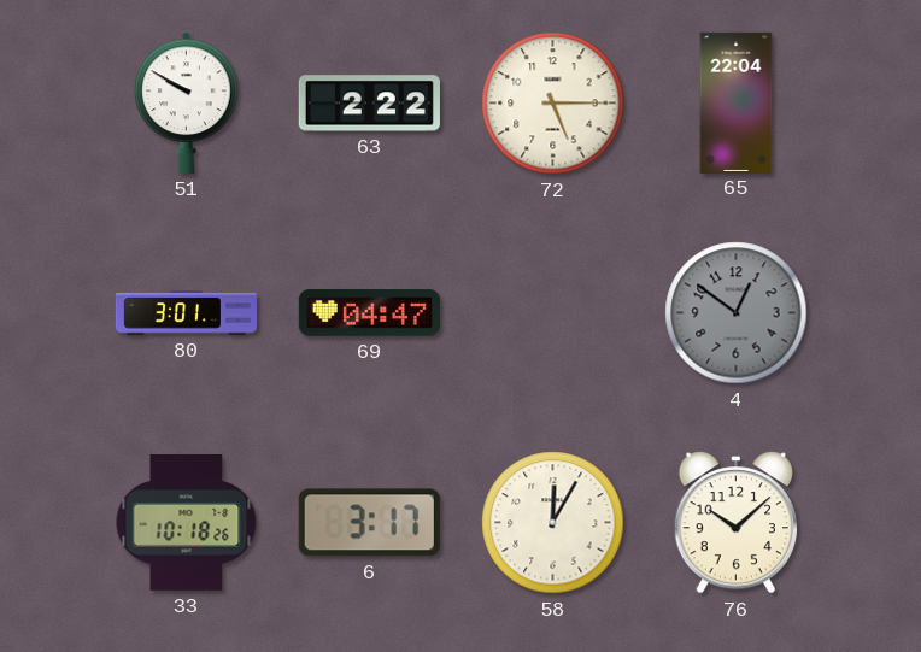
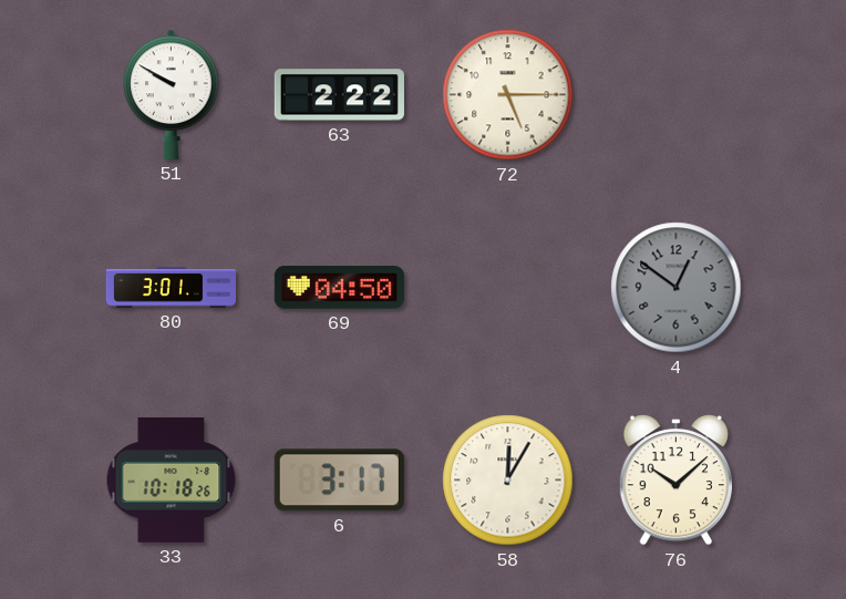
65: 22:04 -> none (737, 102)
69: 04:47 -> 04:50 (339, 288)
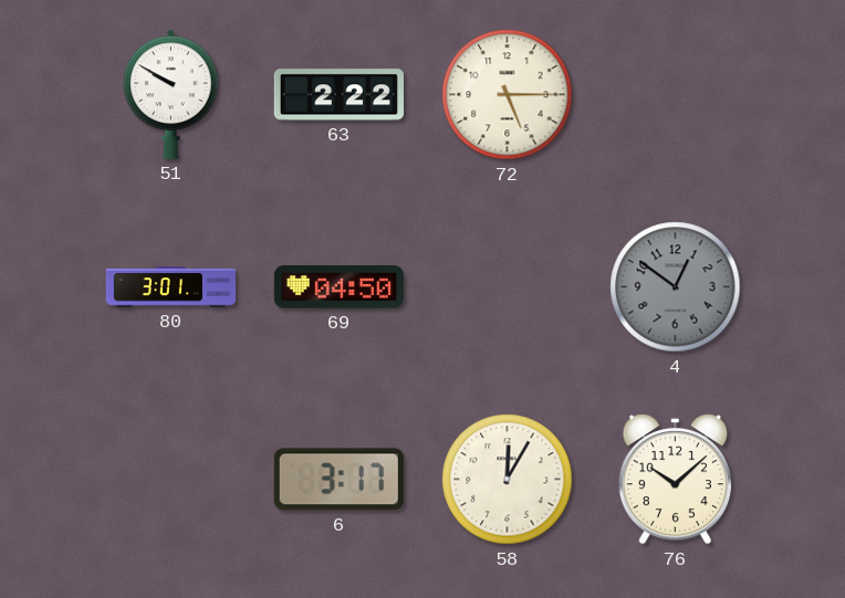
33: 10:18 -> none (172, 479)
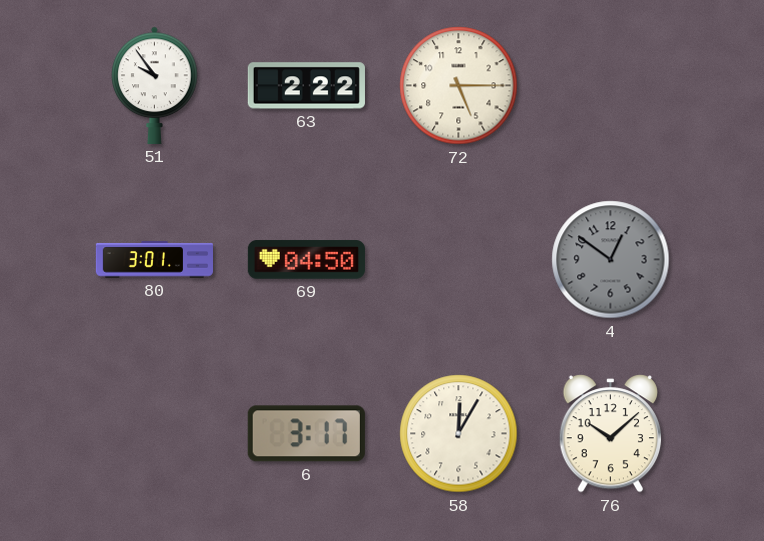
51: 9:50 -> 9:54 (155, 85)
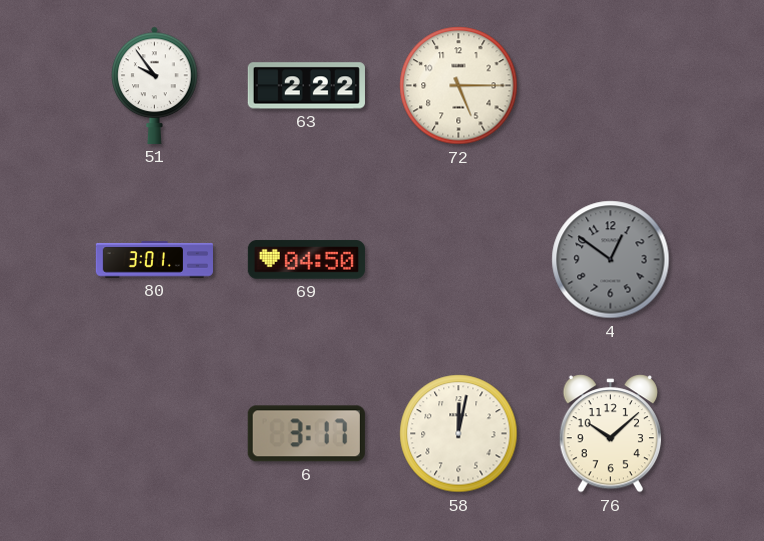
58: 12:05 -> 12:02 (459, 434)
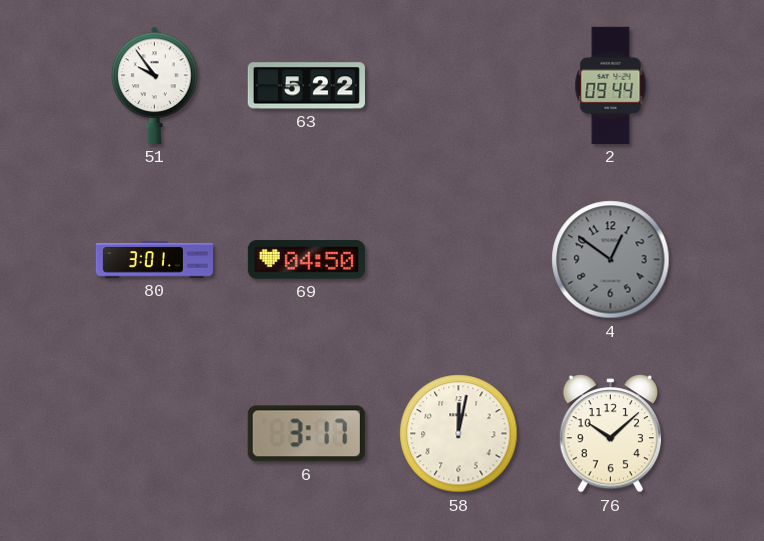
63: 2:22 -> 5:22 (306, 86)
72: 5:15 -> none (459, 86)
2: none -> 09:44 (611, 85)
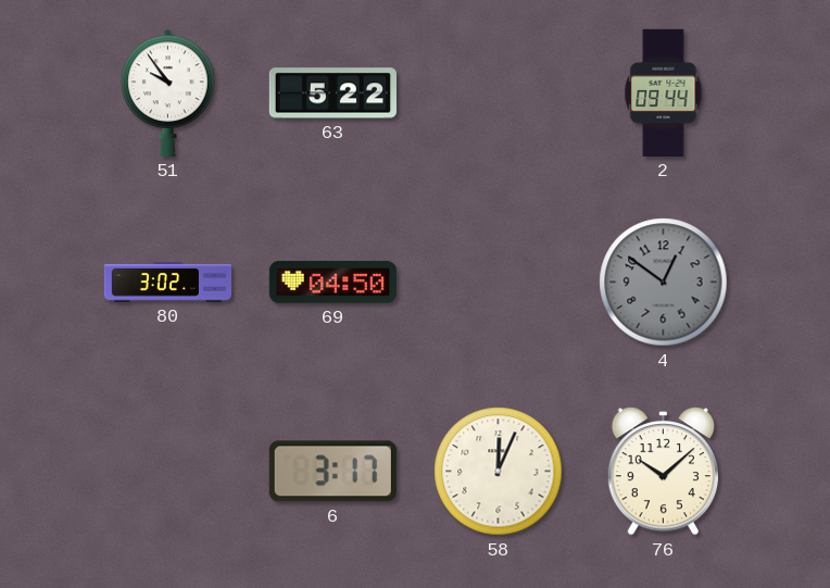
80: 3:01 -> 3:02 (167, 283)
58: 12:02 -> 12:04 (499, 472)
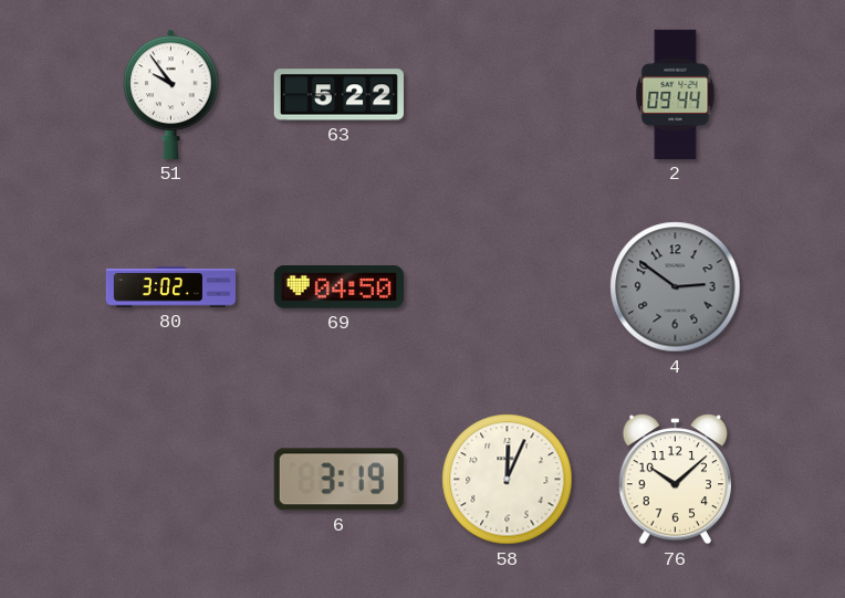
4: 12:51 -> 2:51 (676, 287)
6: 3:17 -> 3:19 (338, 480)
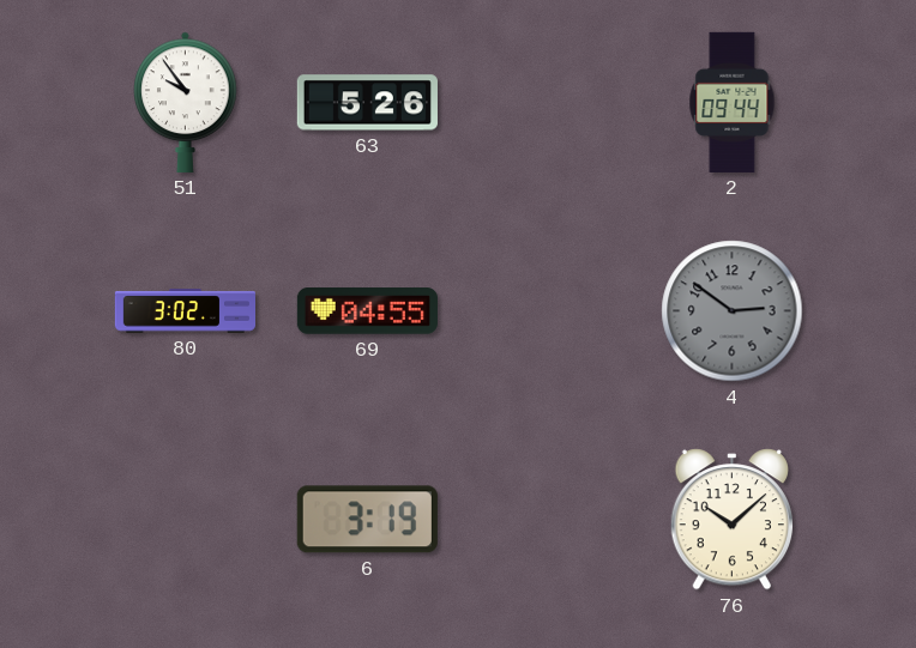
63: 5:22 -> 5:26 (367, 103)
69: 04:50 -> 04:55 (367, 311)
58: 12:04 -> none (508, 480)
